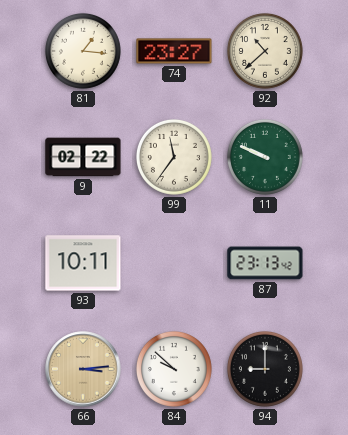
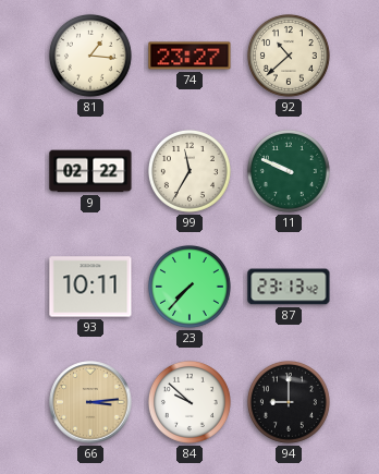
99: 11:36 -> 11:35 (189, 171)
23: none -> 7:37 (189, 287)
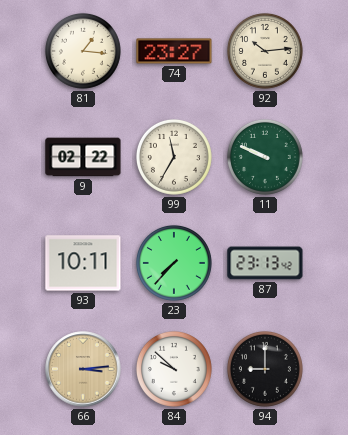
92: 10:38 -> 10:14 (265, 51)
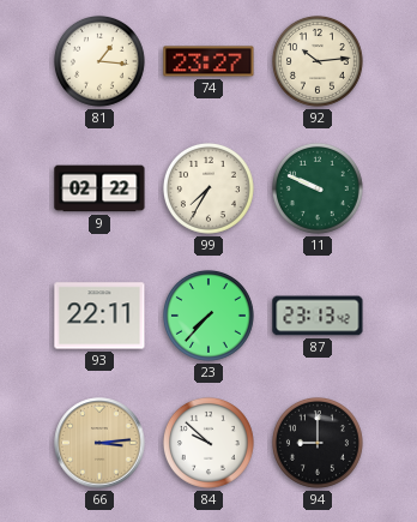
99: 11:35 -> 7:35 (208, 188)
93: 10:11 -> 22:11 (99, 316)
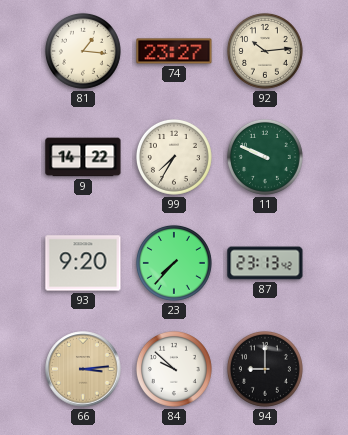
9: 02:22 -> 14:22 (83, 157)
93: 22:11 -> 9:20 (83, 263)
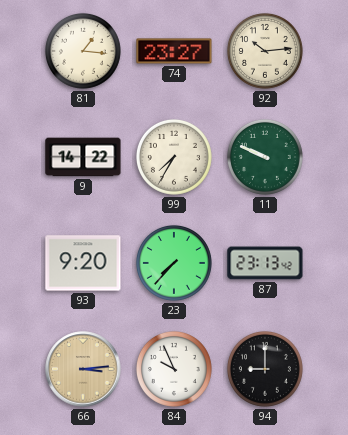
84: 9:52 -> 9:56 (174, 369)
